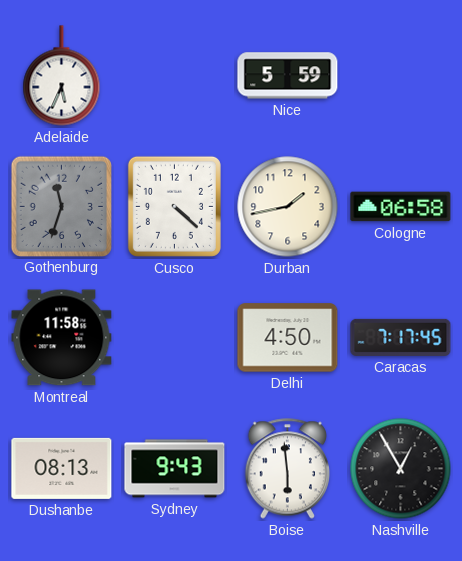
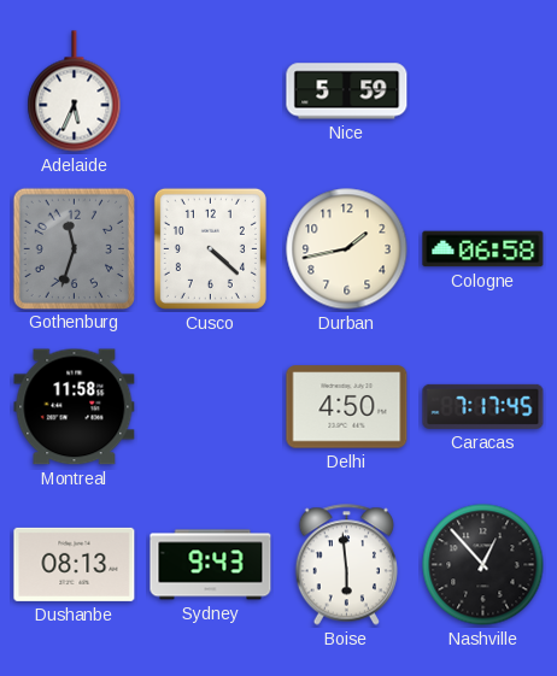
Nashville: 12:55 -> 12:53 (483, 565)
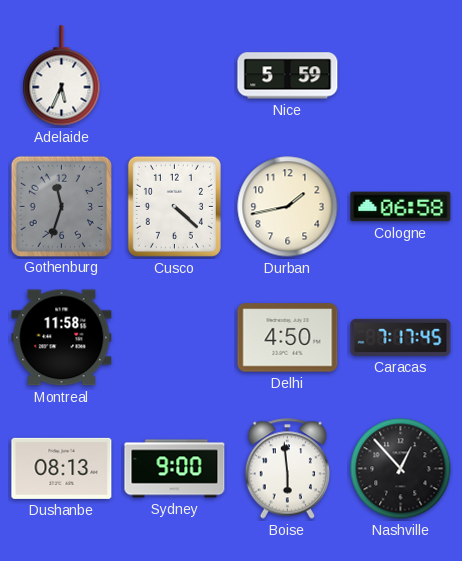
Sydney: 9:43 -> 9:00 (175, 469)
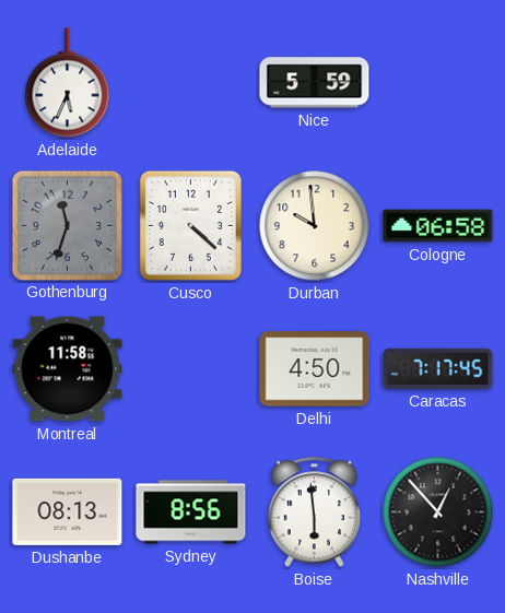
Durban: 1:43 -> 9:59 (315, 226)
Sydney: 9:00 -> 8:56 (191, 512)
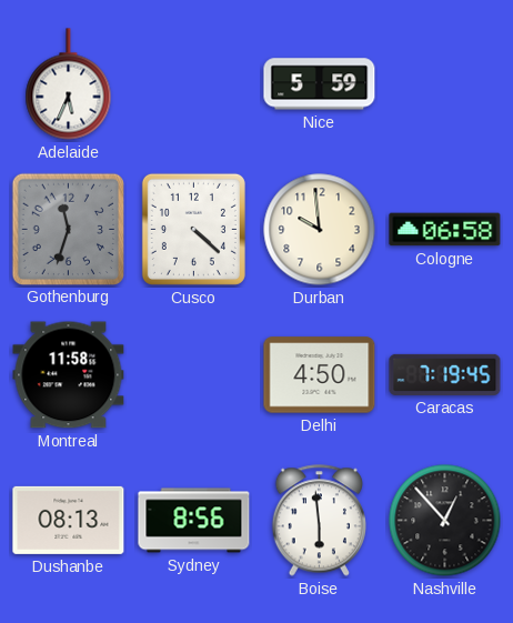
Caracas: 7:17 -> 7:19 (445, 374)
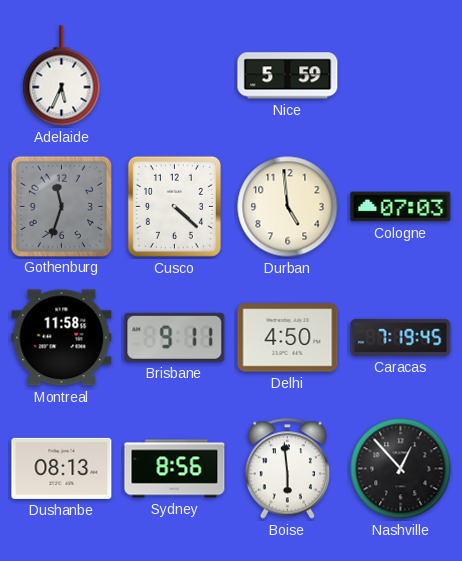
Durban: 9:59 -> 4:59 (288, 207)
Cologne: 06:58 -> 07:03 (401, 207)
Brisbane: none -> 9:11 (175, 337)
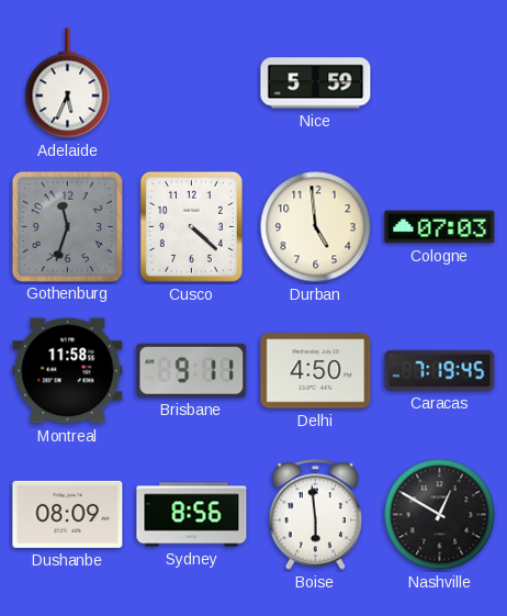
Dushanbe: 08:13 -> 08:09 (68, 514)
Nashville: 12:53 -> 12:50 (440, 515)
